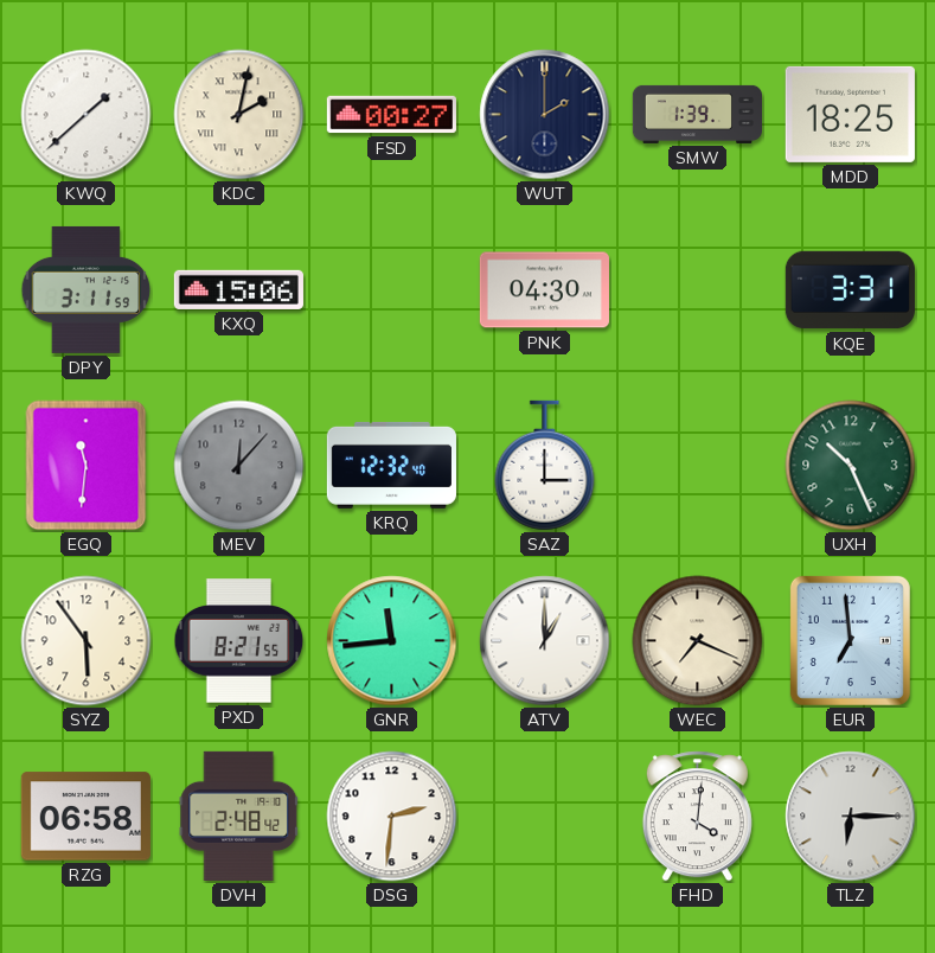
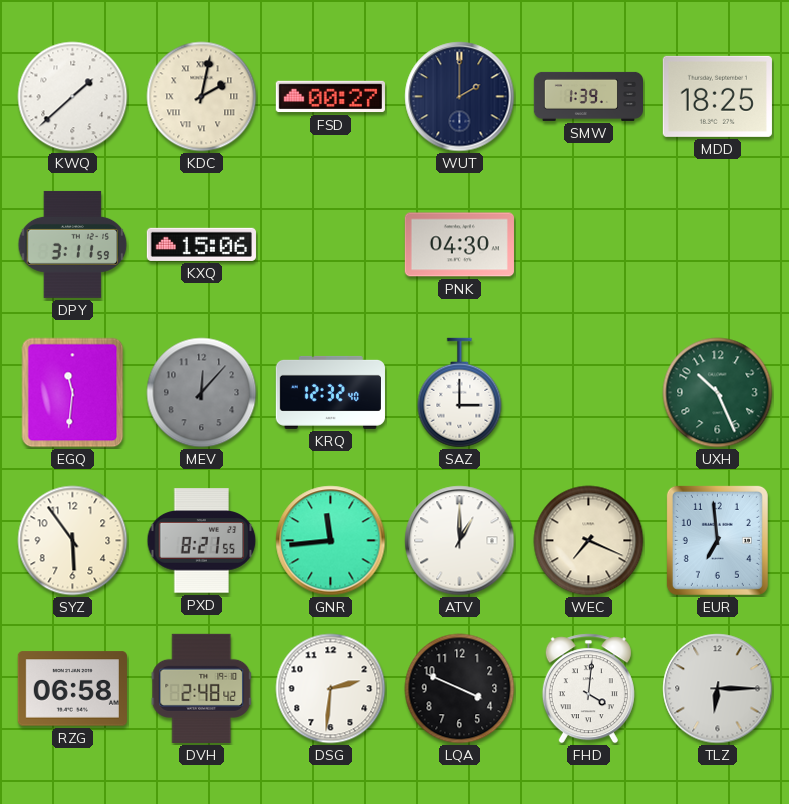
KQE: 3:31 -> none (850, 290)
LQA: none -> 3:49 (460, 689)
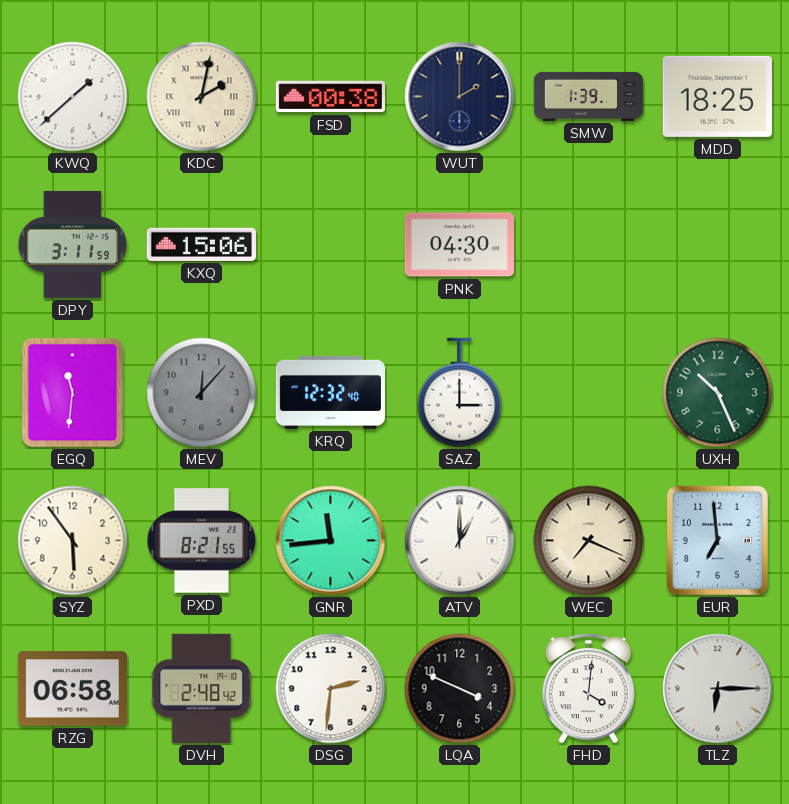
FSD: 00:27 -> 00:38 (330, 97)
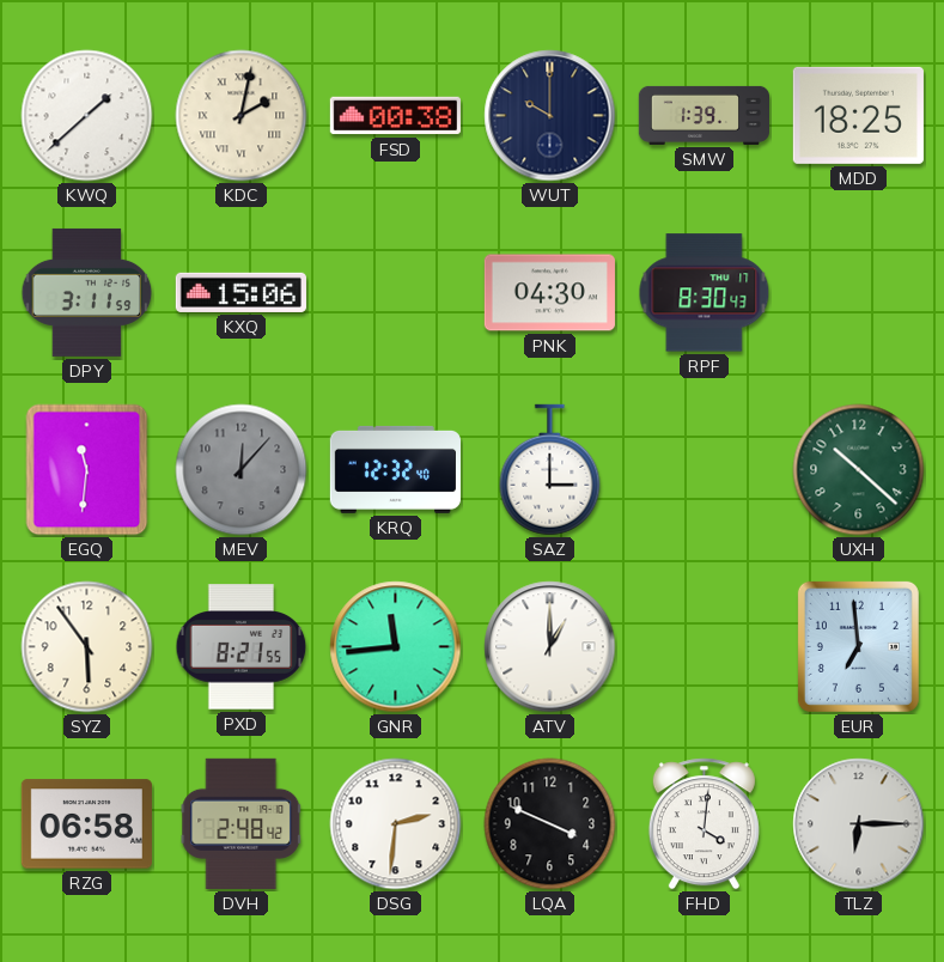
WUT: 2:00 -> 10:00 (550, 116)
RPF: none -> 8:30 (705, 293)
UXH: 10:26 -> 10:22 (859, 470)
WEC: 7:19 -> none (589, 541)
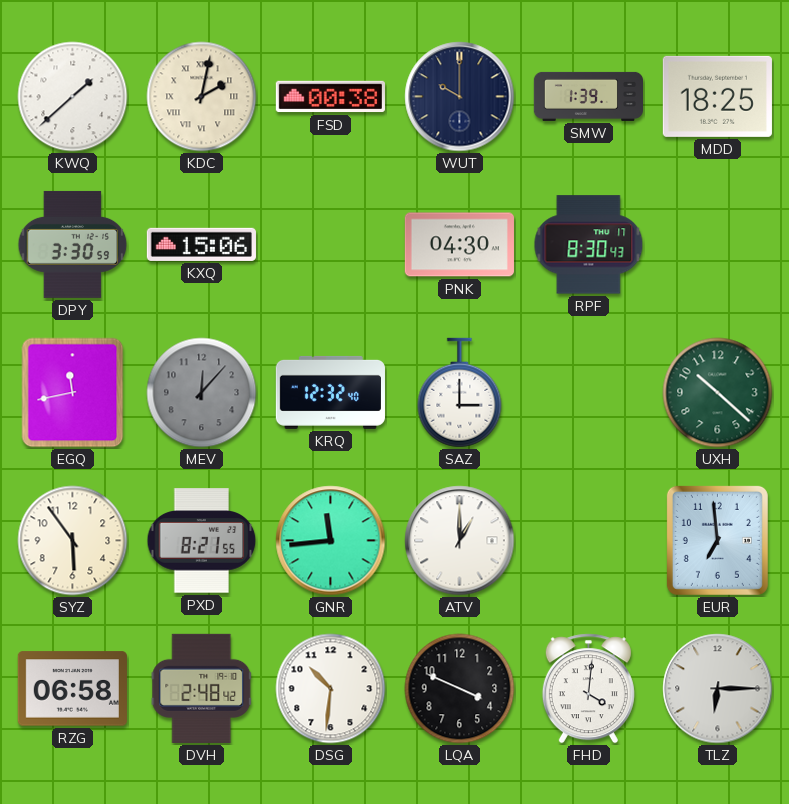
DPY: 3:11 -> 3:30 (73, 244)
EGQ: 11:31 -> 11:43 (73, 393)
DSG: 2:31 -> 10:31 (331, 689)
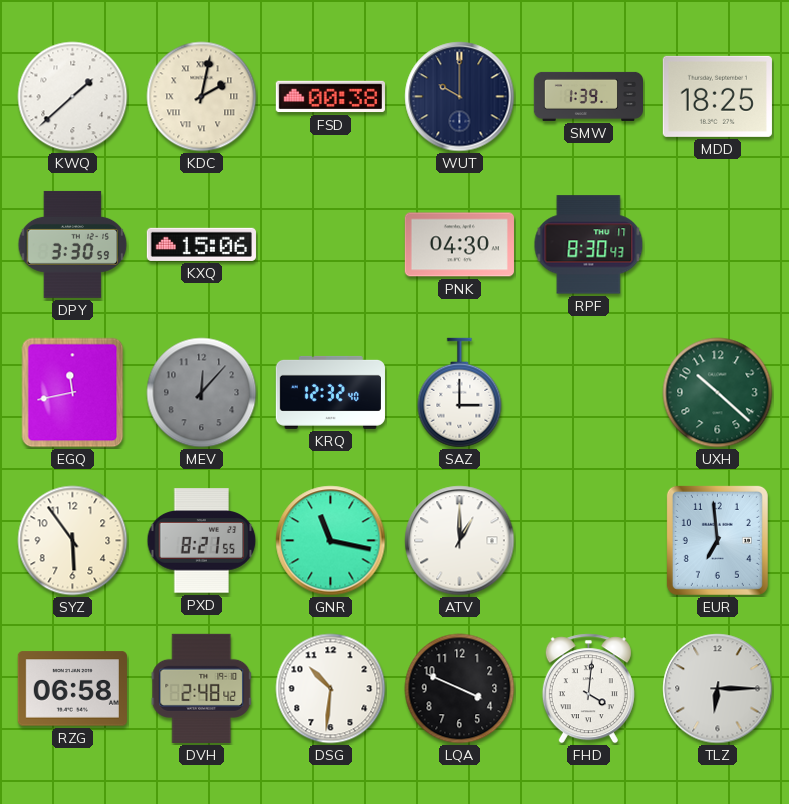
GNR: 11:44 -> 11:17 (331, 541)
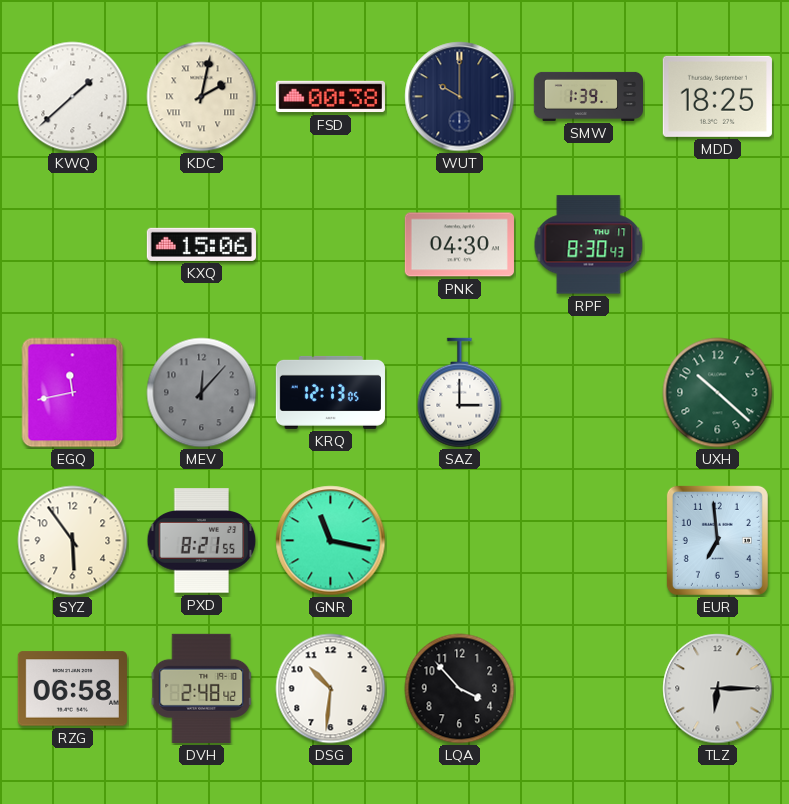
DPY: 3:30 -> none (73, 244)
KRQ: 12:32 -> 12:13 (330, 392)
ATV: 1:00 -> none (460, 541)
LQA: 3:49 -> 3:53 (460, 689)
FHD: 4:01 -> none (588, 689)
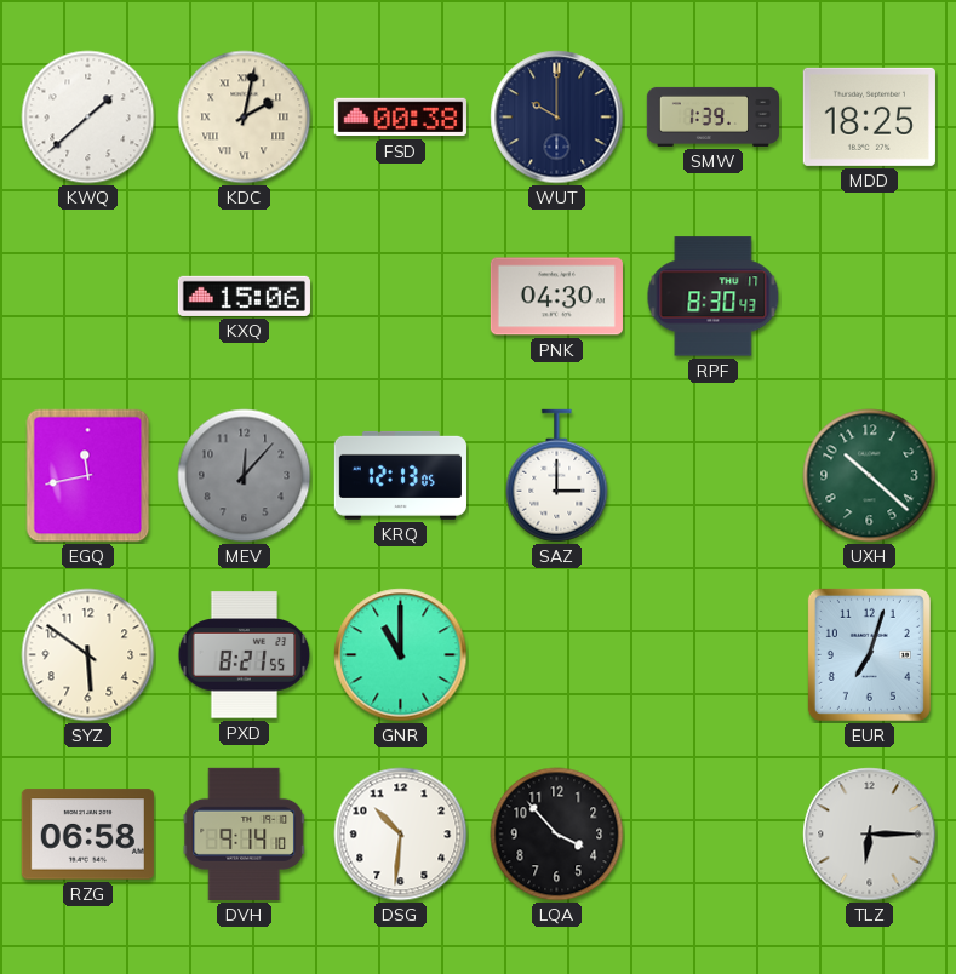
SYZ: 5:54 -> 5:51 (88, 655)
GNR: 11:17 -> 11:00 (401, 655)
EUR: 6:59 -> 7:03 (869, 654)
DVH: 2:48 -> 9:14 (245, 833)
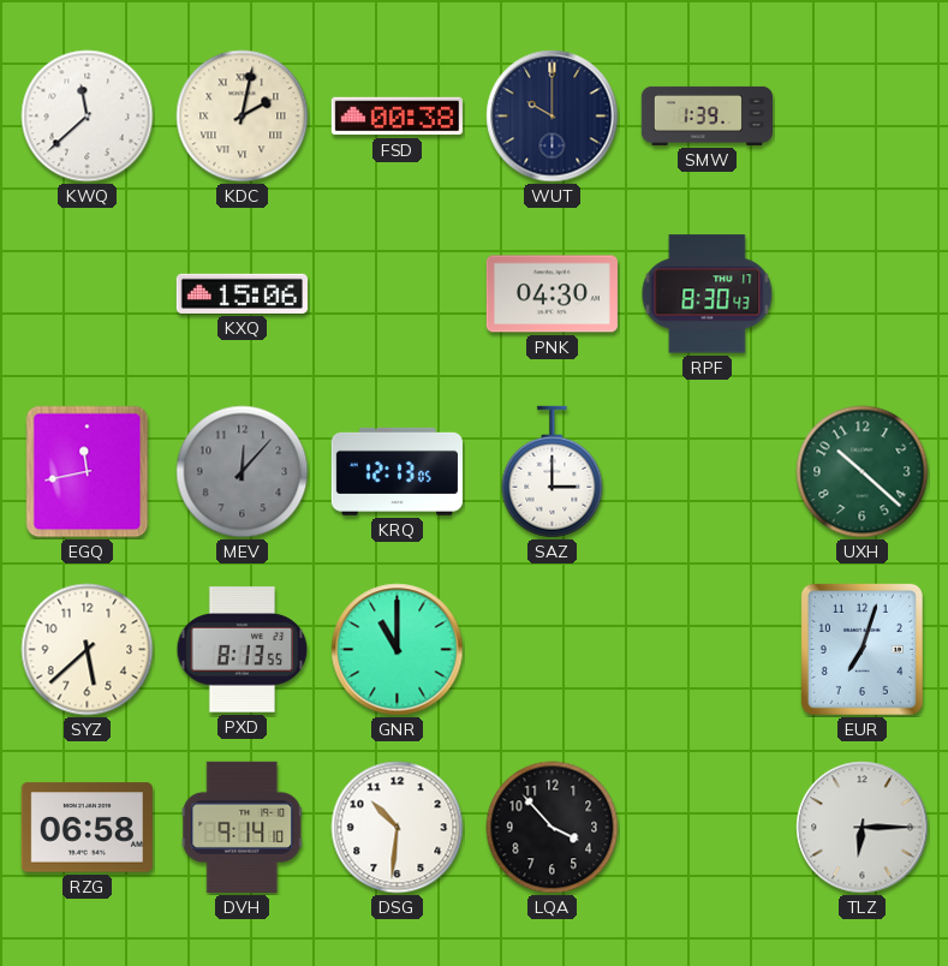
KWQ: 1:38 -> 11:38 (88, 117)
MDD: 18:25 -> none (869, 116)
SYZ: 5:51 -> 5:38 (88, 650)
PXD: 8:21 -> 8:13 (243, 650)
